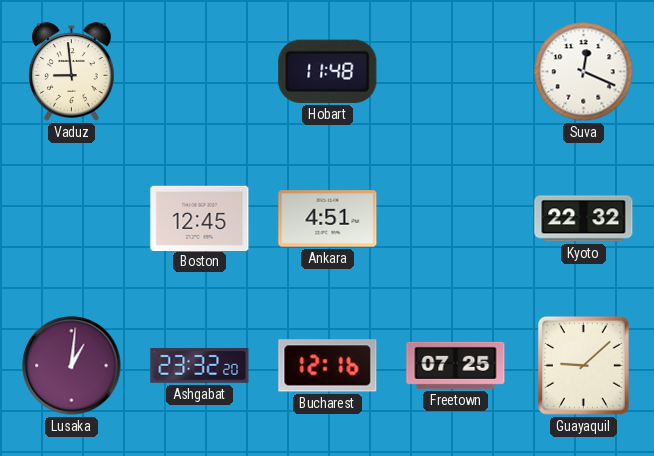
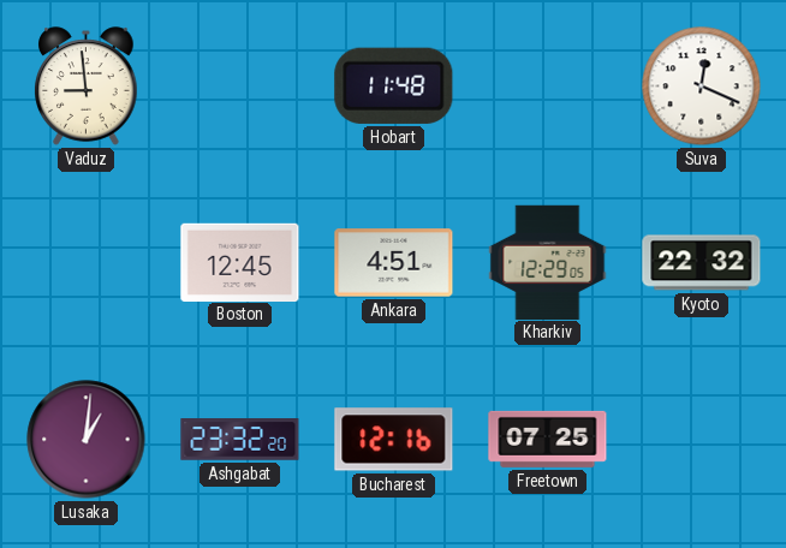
Kharkiv: none -> 12:29 (548, 262)
Guayaquil: 9:08 -> none (583, 365)
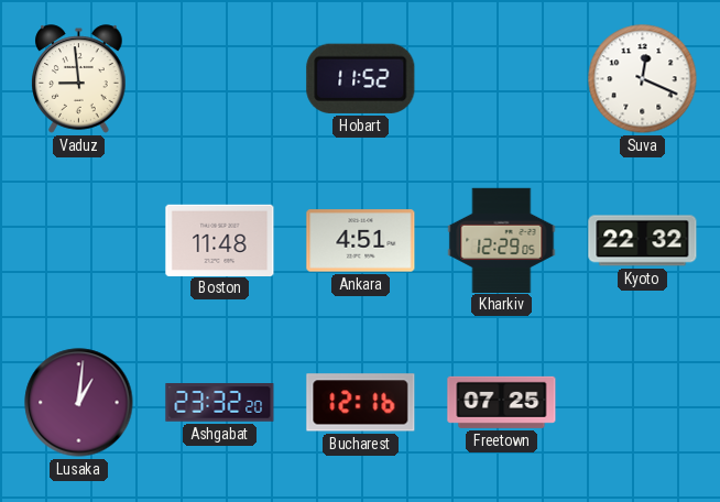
Hobart: 11:48 -> 11:52 (361, 78)
Boston: 12:45 -> 11:48 (220, 240)
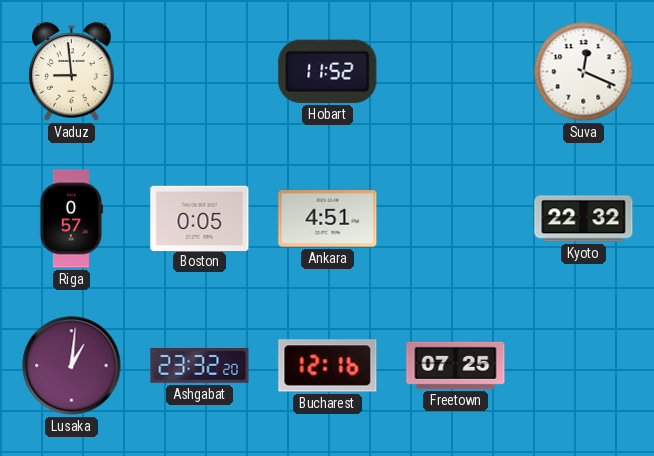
Riga: none -> 0:57 (71, 219)
Boston: 11:48 -> 0:05 (200, 218)
Kharkiv: 12:29 -> none (502, 240)
